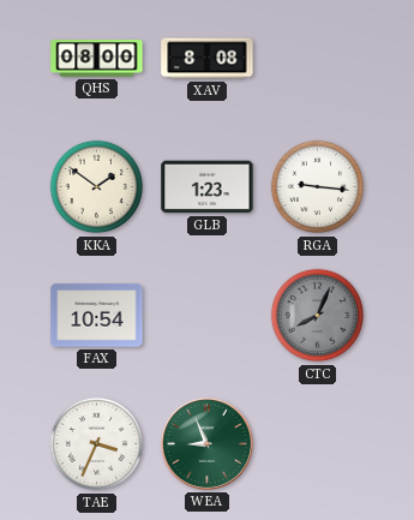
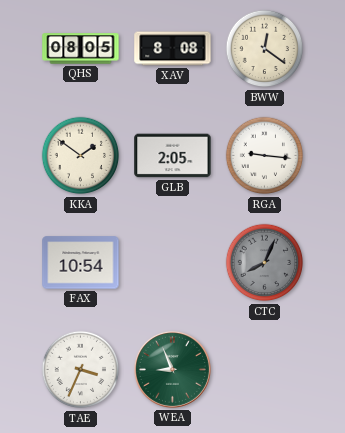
QHS: 08:00 -> 08:05 (81, 49)
BWW: none -> 12:21 (265, 49)
GLB: 1:23 -> 2:05 (173, 156)
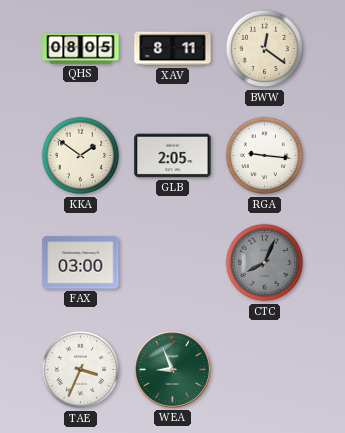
XAV: 8:08 -> 8:11 (173, 49)
FAX: 10:54 -> 03:00 (81, 263)
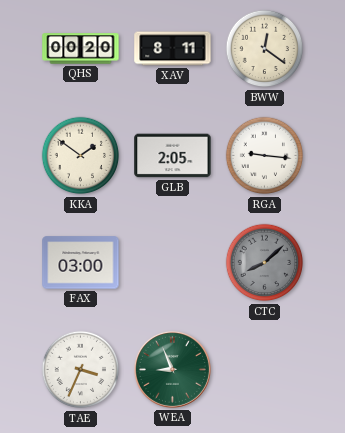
QHS: 08:05 -> 00:20 (81, 49)
CTC: 8:04 -> 8:08 (265, 263)
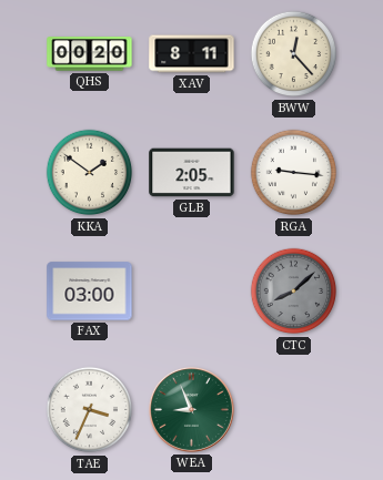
BWW: 12:21 -> 12:23 (294, 54)
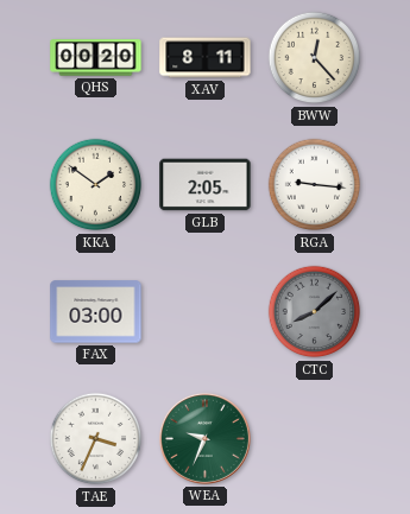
WEA: 8:56 -> 9:34 (204, 438)
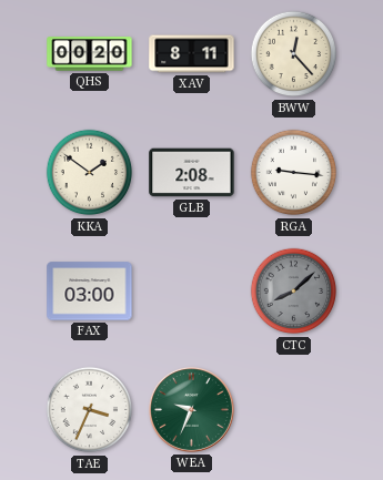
GLB: 2:05 -> 2:08 (192, 173)
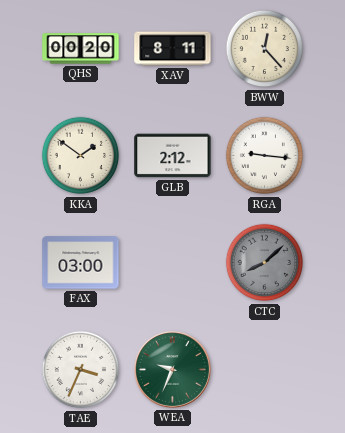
GLB: 2:08 -> 2:12 (173, 156)
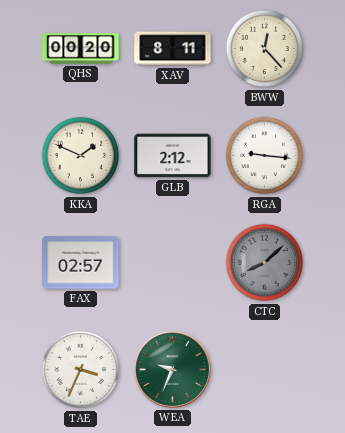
KKA: 1:51 -> 1:49 (81, 156)
FAX: 03:00 -> 02:57 (81, 263)
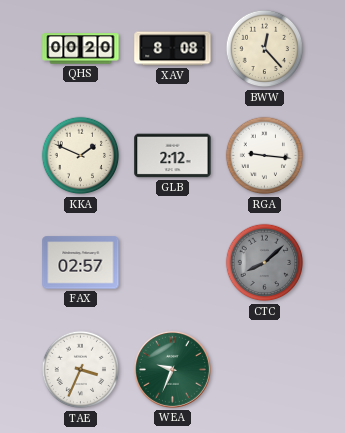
XAV: 8:11 -> 8:08 (173, 49)
